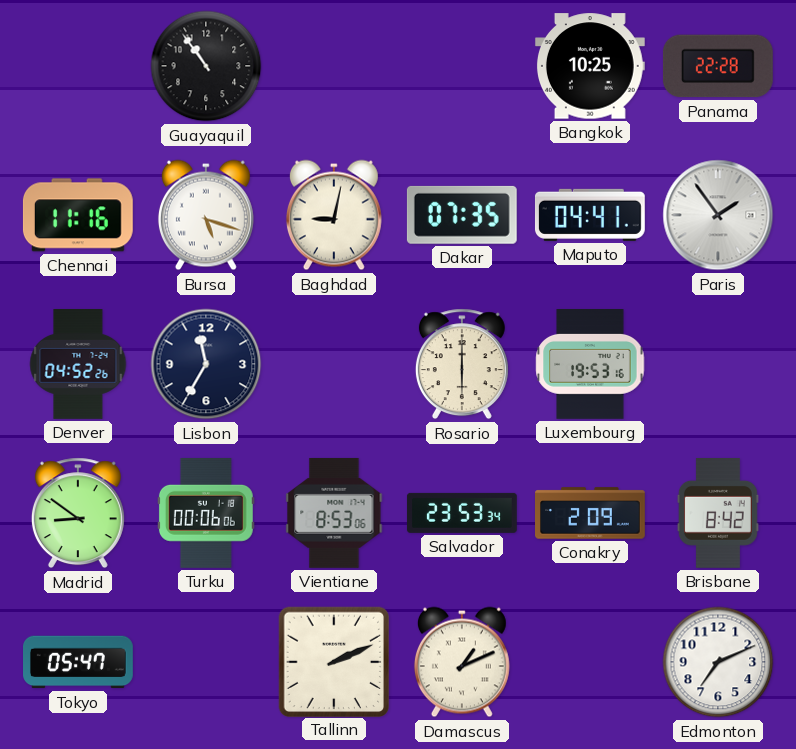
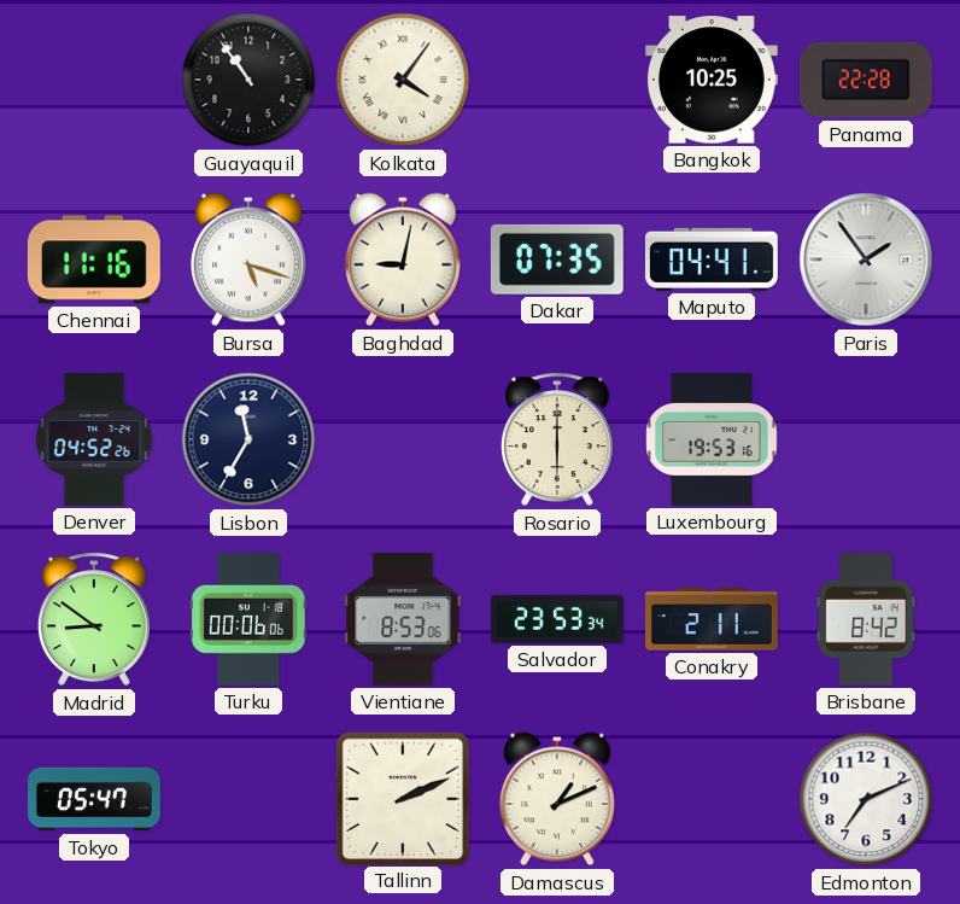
Kolkata: none -> 4:06 (403, 80)
Conakry: 2:09 -> 2:11 (713, 619)
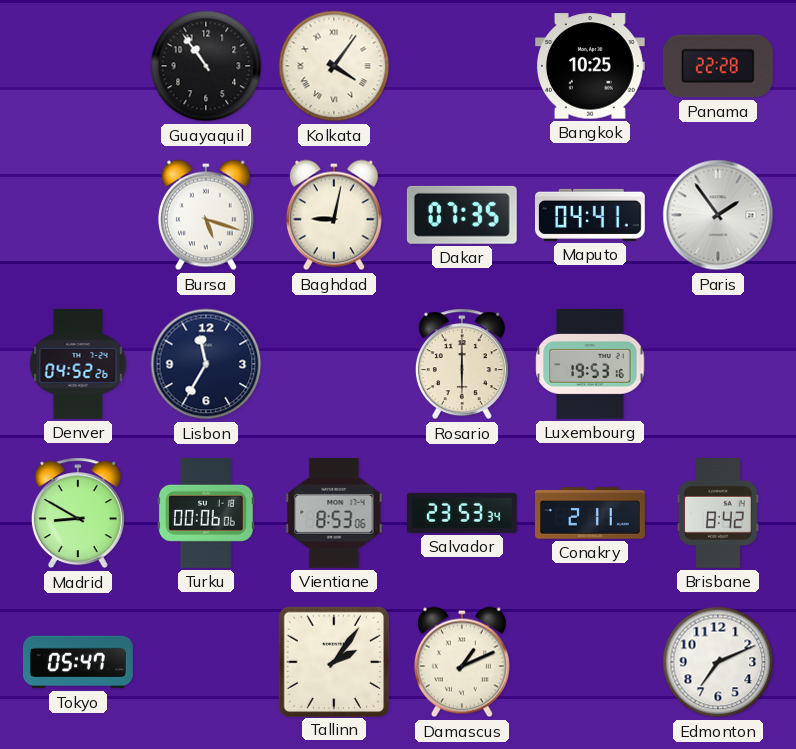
Chennai: 11:16 -> none (94, 259)
Madrid: 8:51 -> 8:50 (78, 513)
Tallinn: 2:11 -> 2:06 (333, 661)
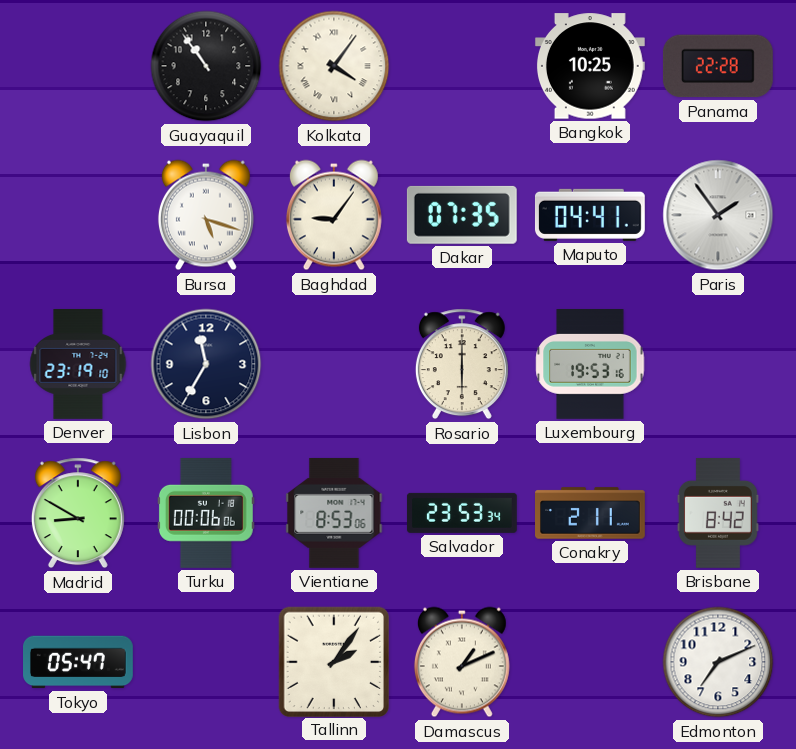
Baghdad: 9:02 -> 9:06 (334, 215)
Denver: 04:52 -> 23:19 (78, 365)
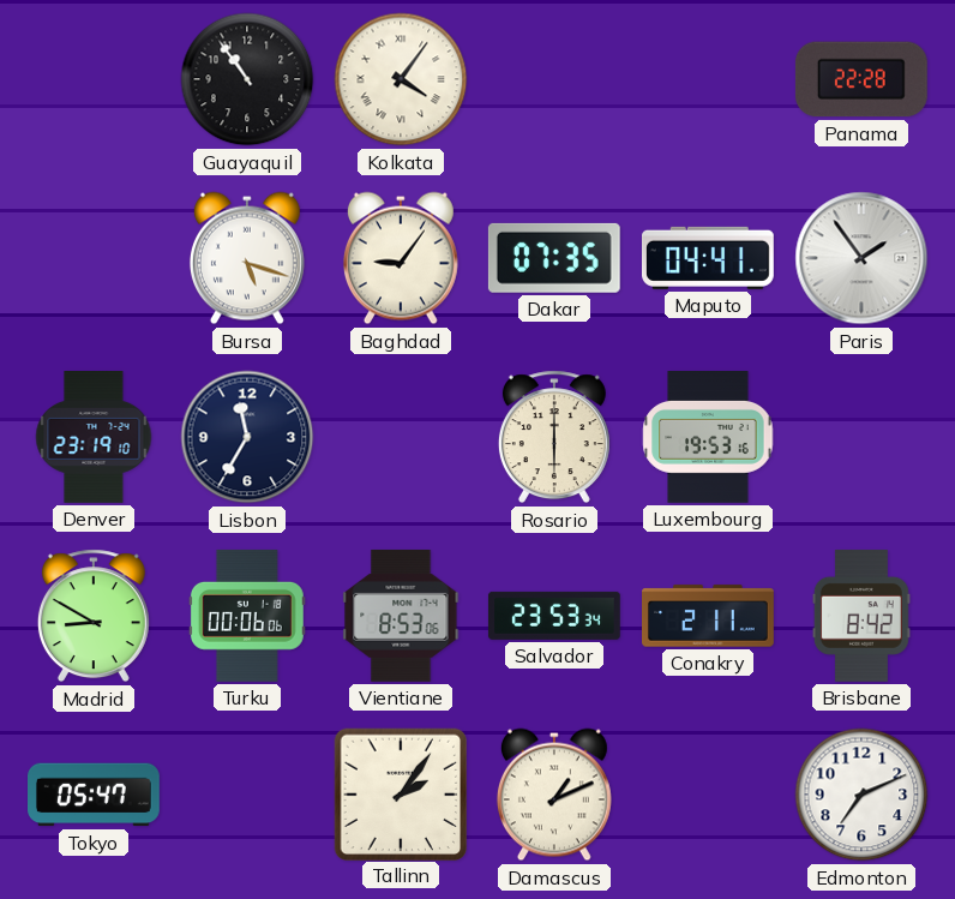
Bangkok: 10:25 -> none (590, 66)
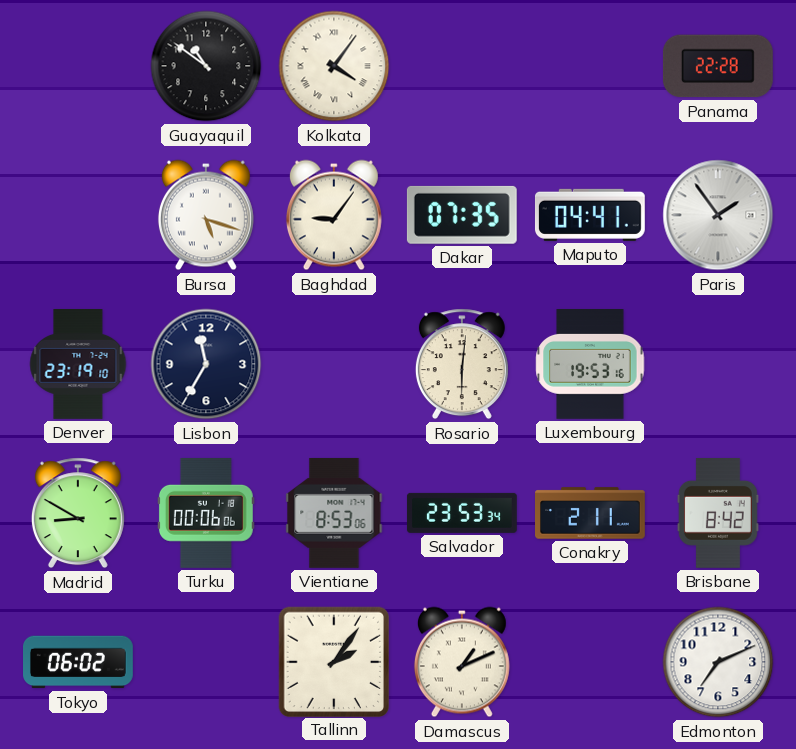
Guayaquil: 10:54 -> 10:51 (206, 66)
Rosario: 6:00 -> 6:01 (462, 364)
Tokyo: 05:47 -> 06:02 (79, 662)
